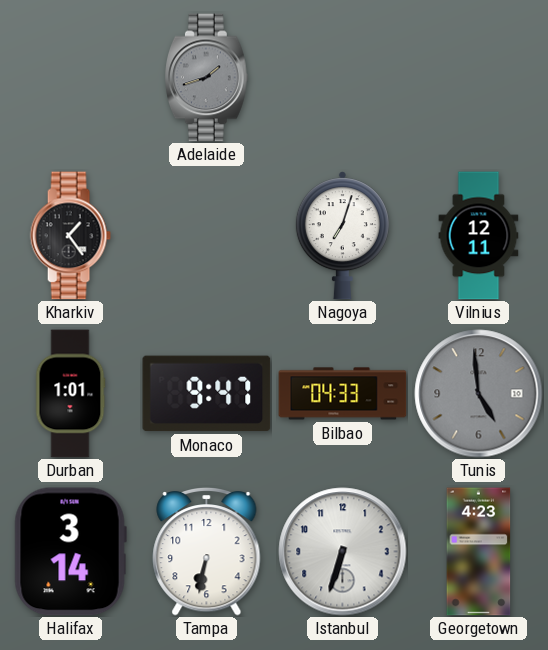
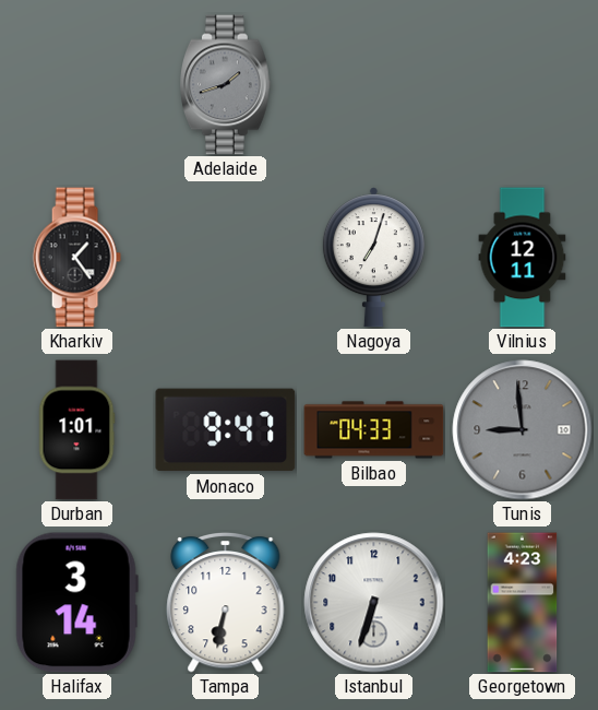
Tunis: 4:59 -> 8:59 (523, 430)
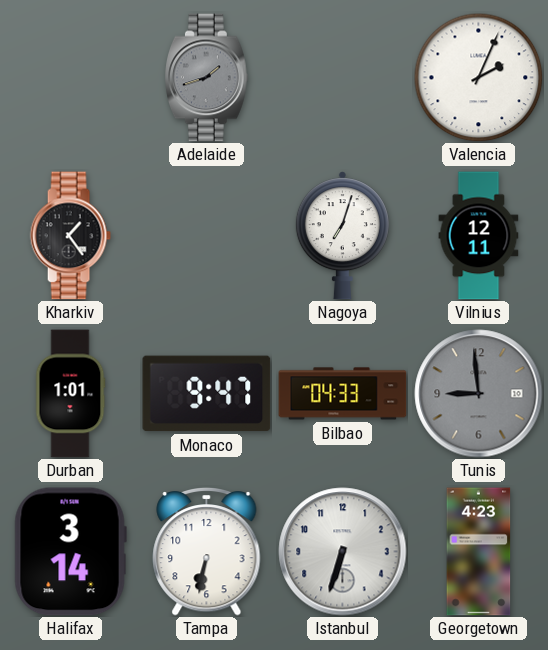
Valencia: none -> 2:04 (478, 77)
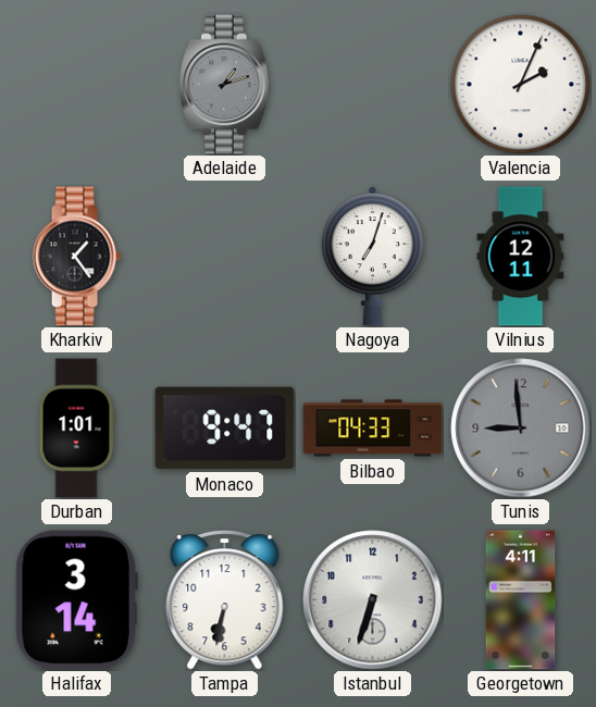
Adelaide: 1:42 -> 1:12 (225, 85)
Georgetown: 4:23 -> 4:11 (521, 600)
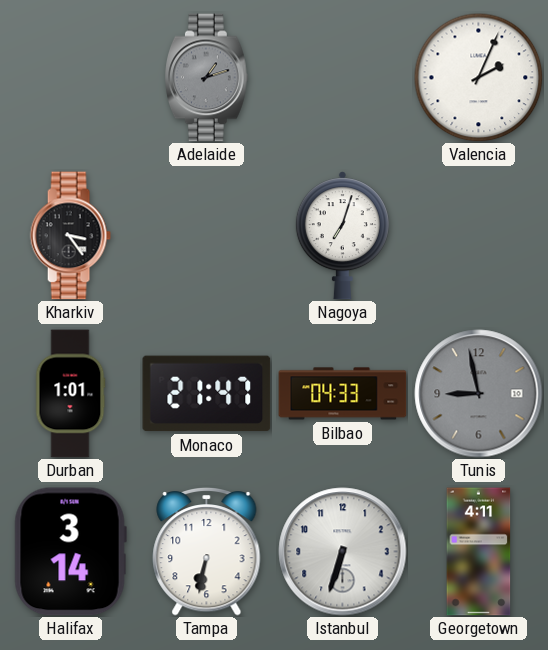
Kharkiv: 1:24 -> 3:24 (70, 236)
Vilnius: 12:11 -> none (521, 257)
Monaco: 9:47 -> 21:47 (207, 394)
Tunis: 8:59 -> 8:58 (479, 394)
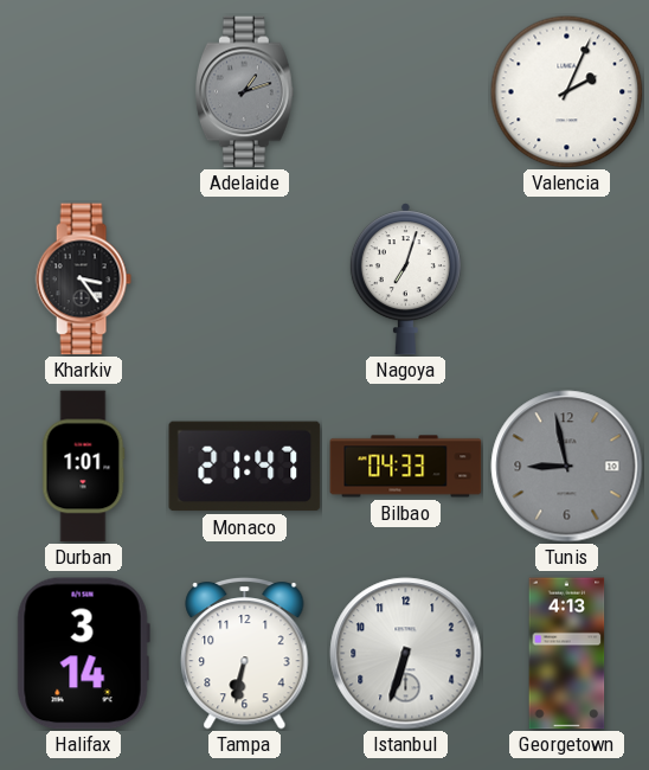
Georgetown: 4:11 -> 4:13 (567, 654)
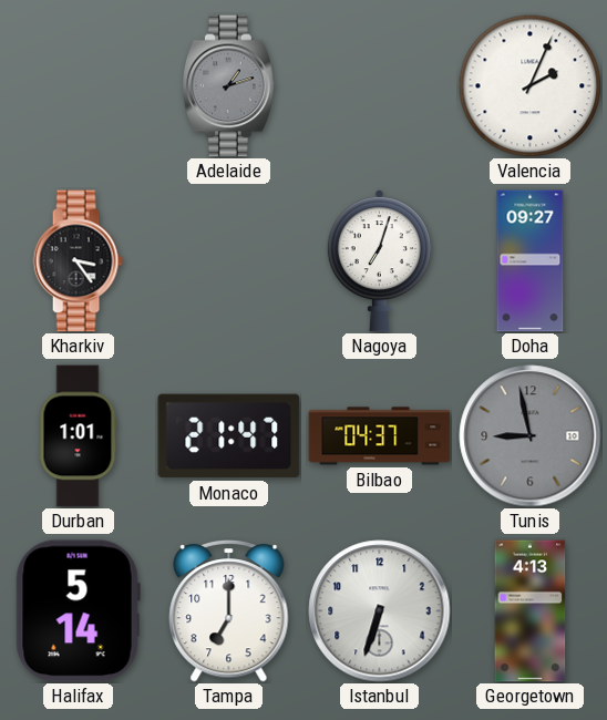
Doha: none -> 09:27 (531, 261)
Bilbao: 04:33 -> 04:37 (380, 436)
Halifax: 3:14 -> 5:14 (78, 611)
Tampa: 6:32 -> 7:00 (229, 610)
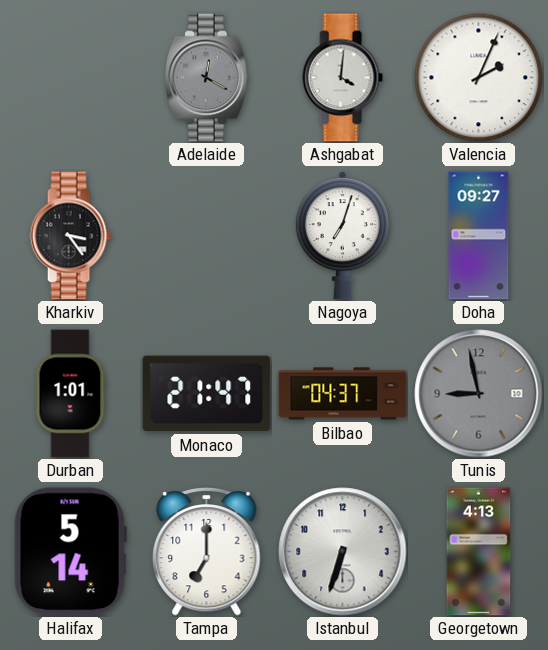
Adelaide: 1:12 -> 12:20 (207, 78)
Ashgabat: none -> 4:01 (342, 78)
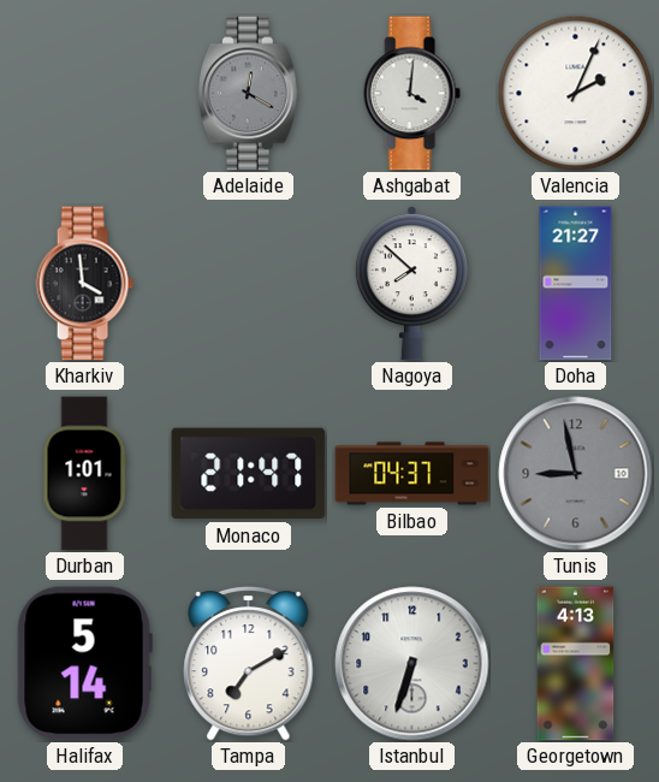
Kharkiv: 3:24 -> 3:59 (84, 284)
Nagoya: 7:03 -> 7:52 (411, 284)
Doha: 09:27 -> 21:27 (576, 284)
Tampa: 7:00 -> 7:10 (249, 663)
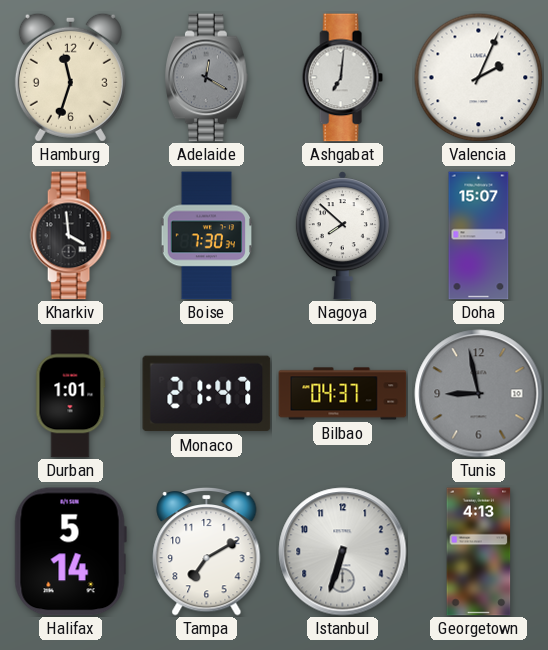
Hamburg: none -> 11:33 (70, 77)
Ashgabat: 4:01 -> 7:01 (342, 78)
Boise: none -> 7:30 (206, 236)
Doha: 21:27 -> 15:07 (479, 236)
